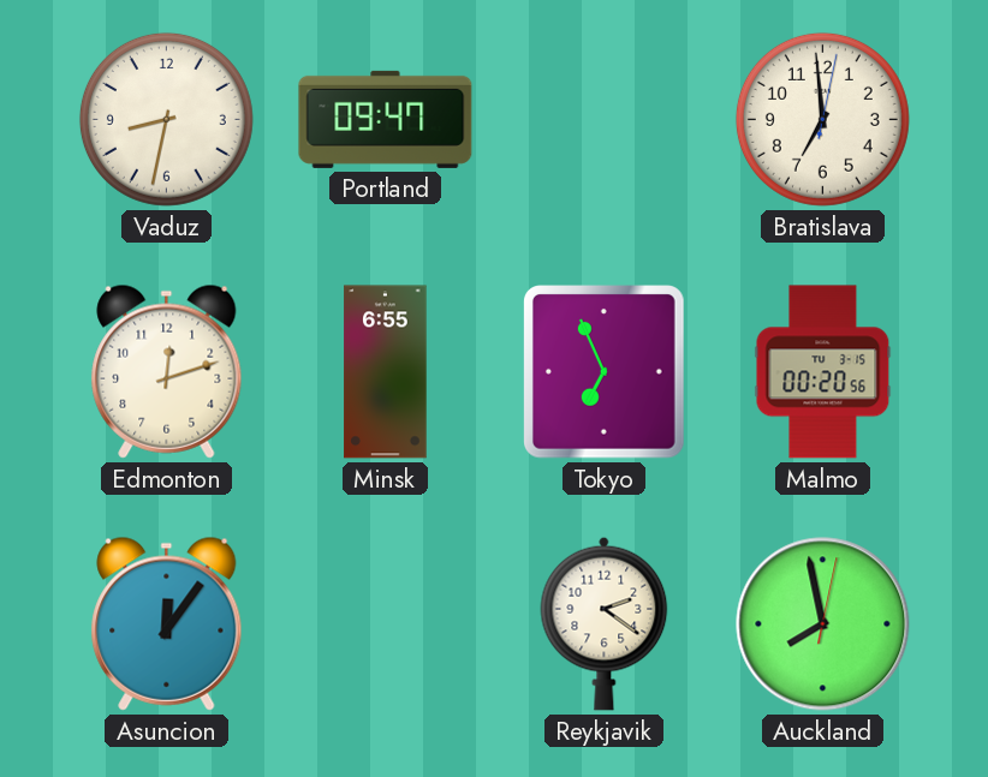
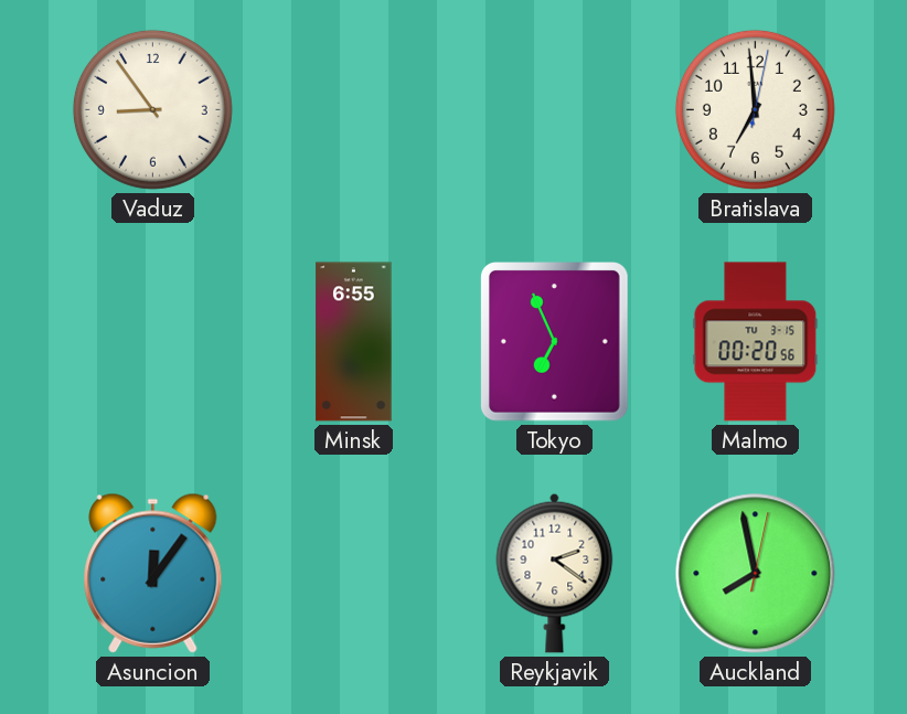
Vaduz: 8:32 -> 8:54 (152, 109)
Portland: 09:47 -> none (386, 119)
Edmonton: 12:12 -> none (167, 371)
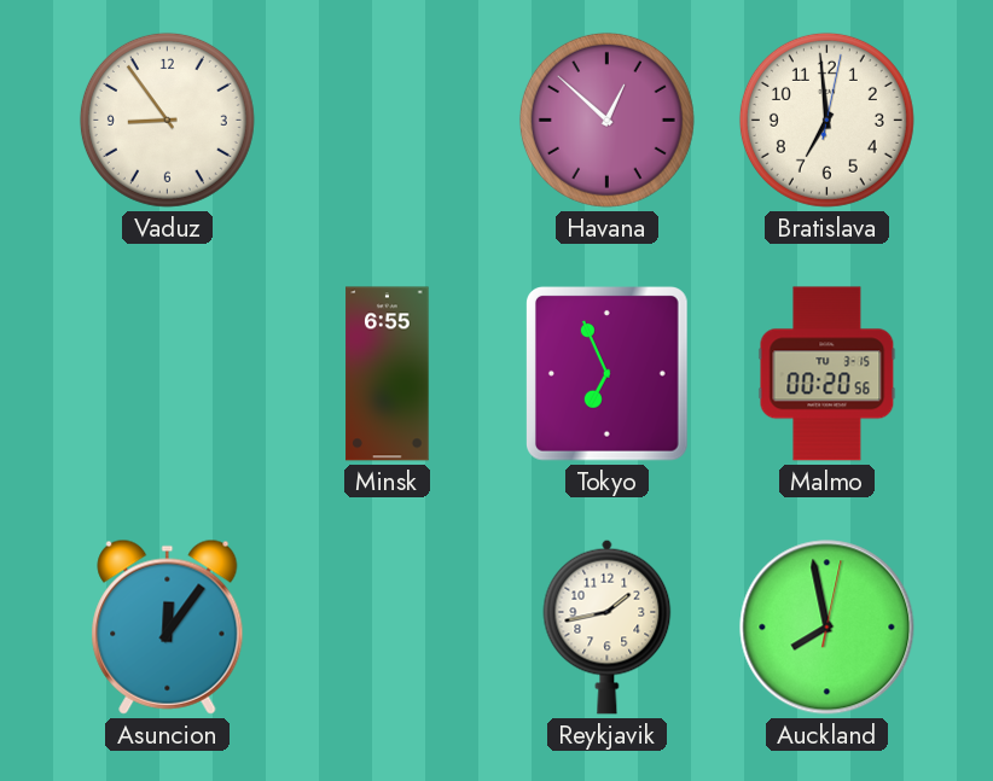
Havana: none -> 12:52 (606, 120)
Reykjavik: 2:21 -> 1:43 (608, 626)
